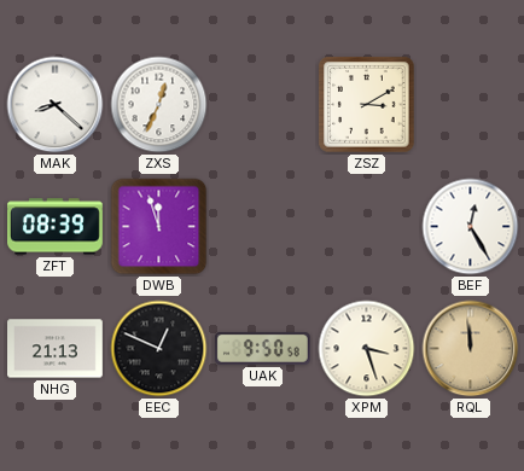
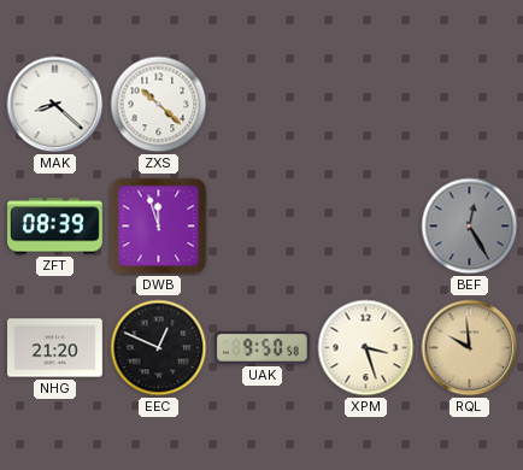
ZXS: 12:34 -> 10:22 (159, 105)
ZSZ: 3:10 -> none (367, 105)
BEF dial: white -> grey (470, 227)
NHG: 21:13 -> 21:20 (55, 348)
RQL: 11:59 -> 9:59 (470, 348)
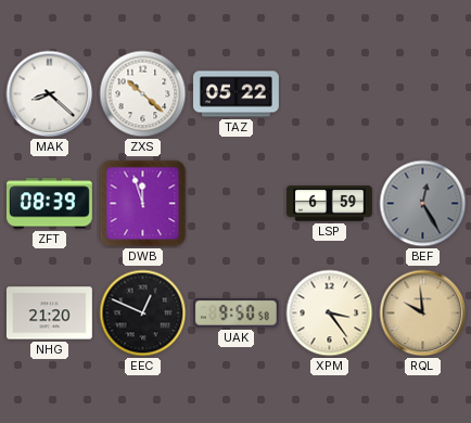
TAZ: none -> 05:22 (237, 94)
LSP: none -> 6:59 (330, 204)
XPM: 3:27 -> 3:24 (330, 313)
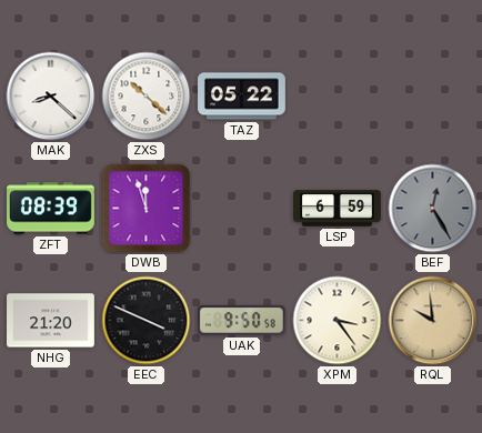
EEC: 12:49 -> 3:49 (147, 321)
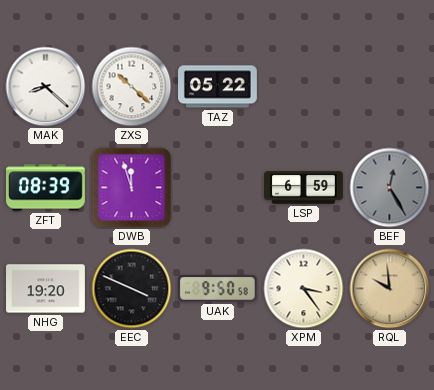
NHG: 21:20 -> 19:20 (46, 289)
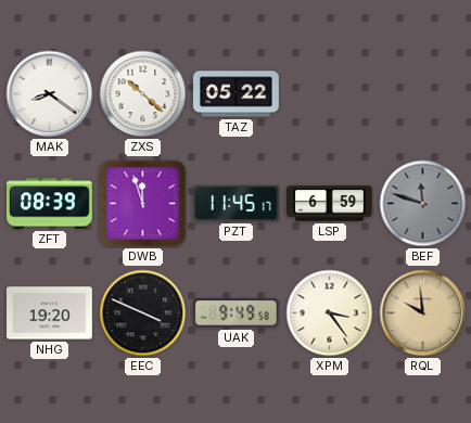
MAK: 8:22 -> 8:21 (50, 94)
PZT: none -> 11:45 (237, 203)
BEF: 12:25 -> 11:48 (423, 204)
UAK: 9:50 -> 9:49 (235, 312)
